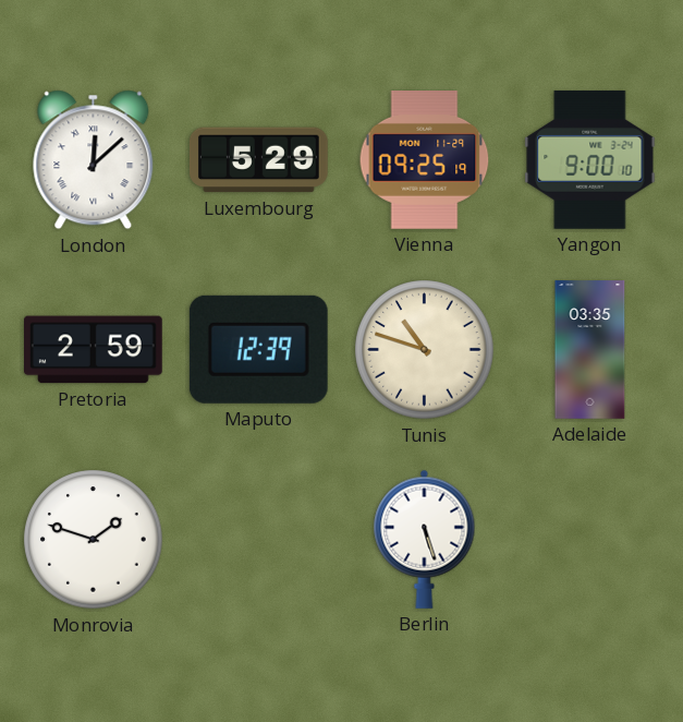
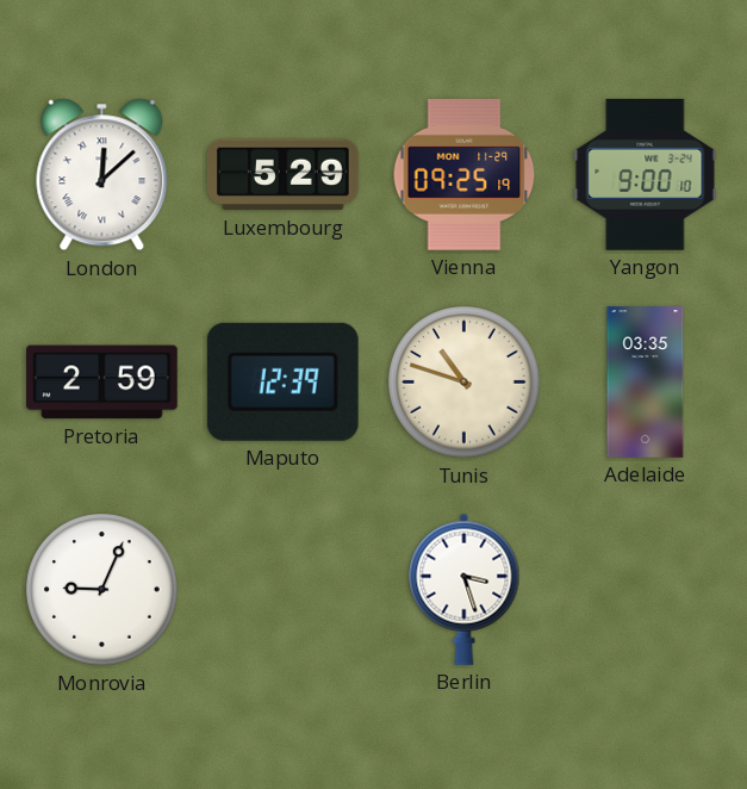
Monrovia: 1:48 -> 9:04 (102, 590)
Berlin: 5:27 -> 3:27 (465, 589)
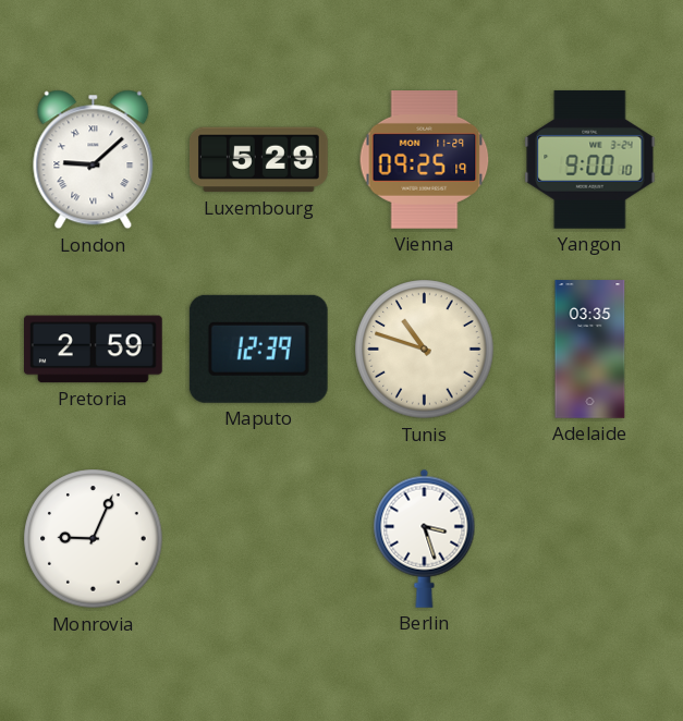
London: 12:08 -> 9:08 (94, 160)
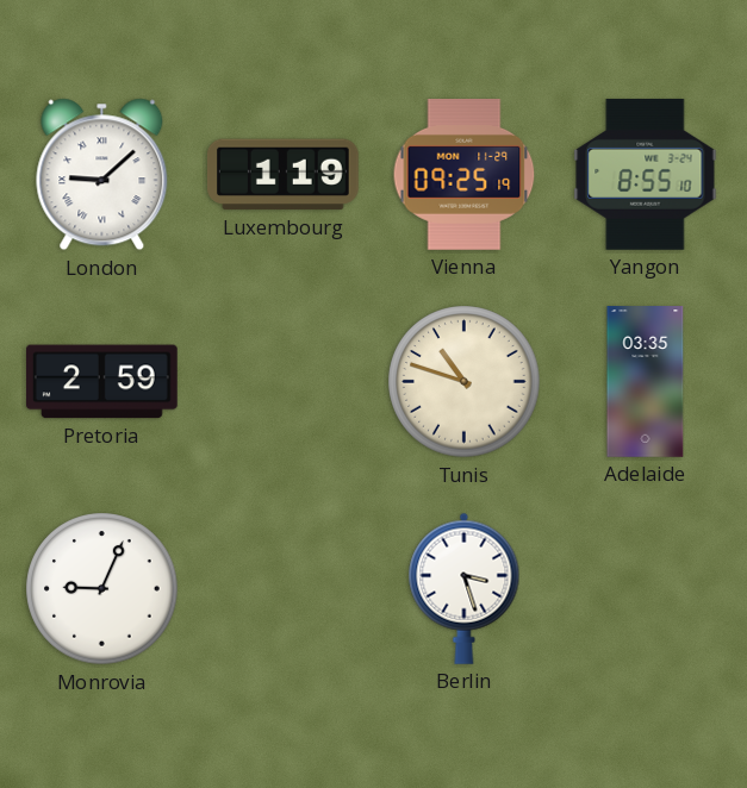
Luxembourg: 5:29 -> 1:19 (282, 175)
Yangon: 9:00 -> 8:55 (646, 174)
Maputo: 12:39 -> none (258, 349)
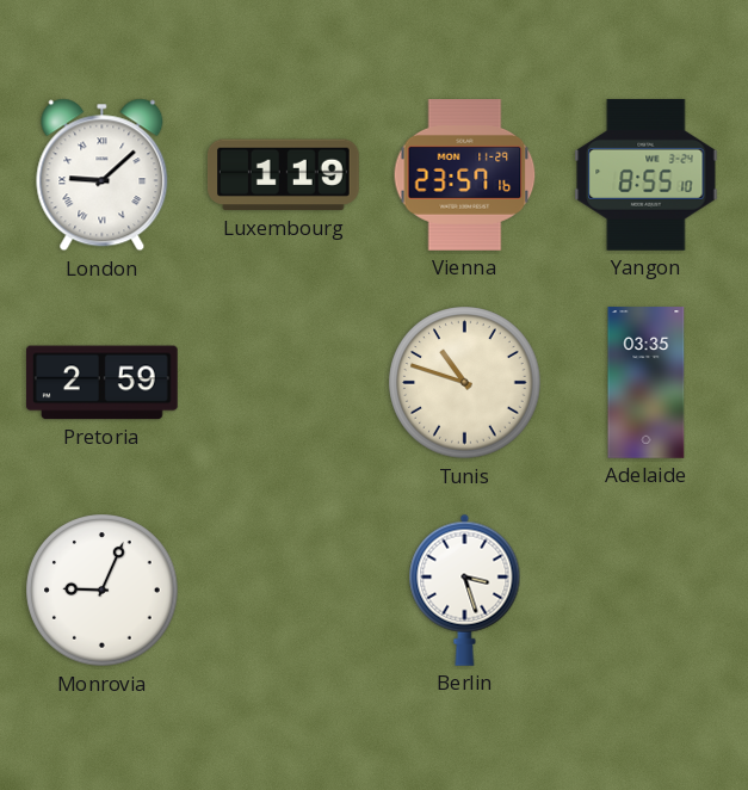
Vienna: 09:25 -> 23:57 (465, 175)
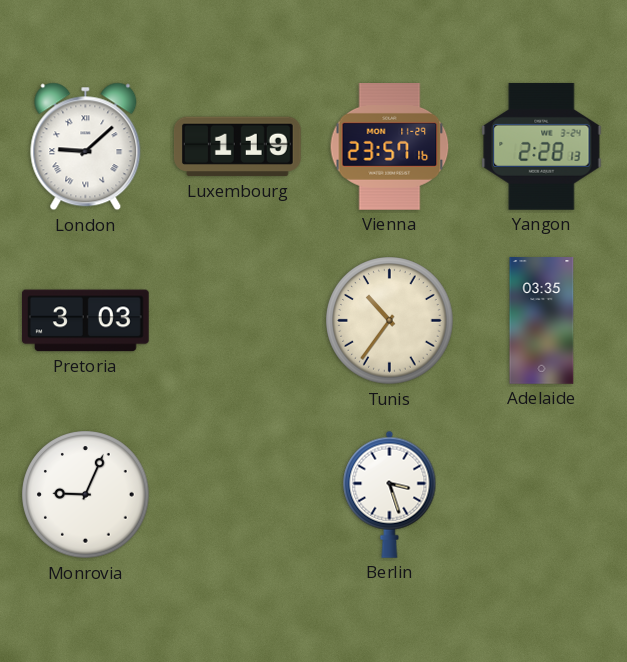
Yangon: 8:55 -> 2:28 (542, 146)
Pretoria: 2:59 -> 3:03 (86, 321)
Tunis: 10:48 -> 10:36 (390, 321)
